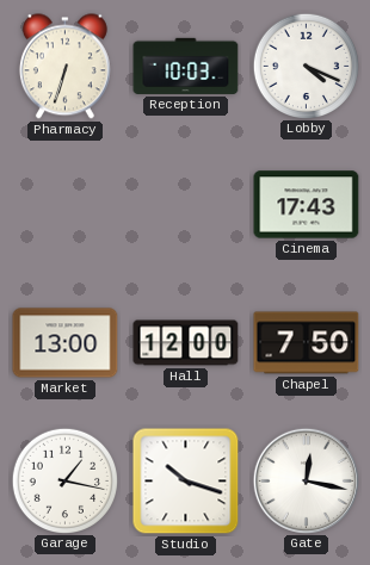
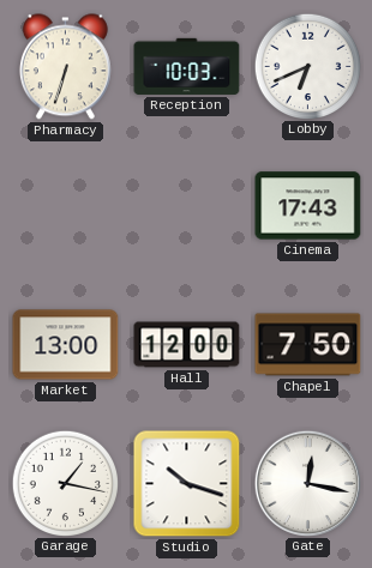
Lobby: 4:19 -> 6:41 (307, 66)
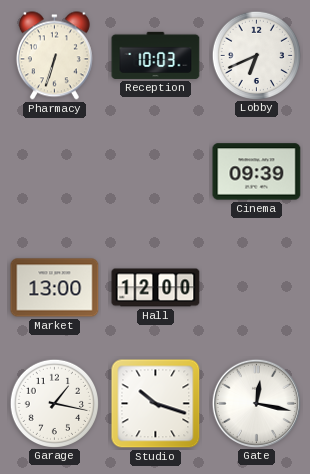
Cinema: 17:43 -> 09:39 (257, 172)
Chapel: 7:50 -> none (308, 345)
